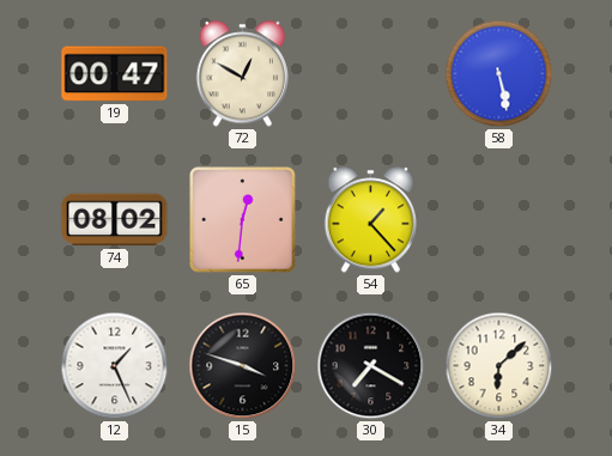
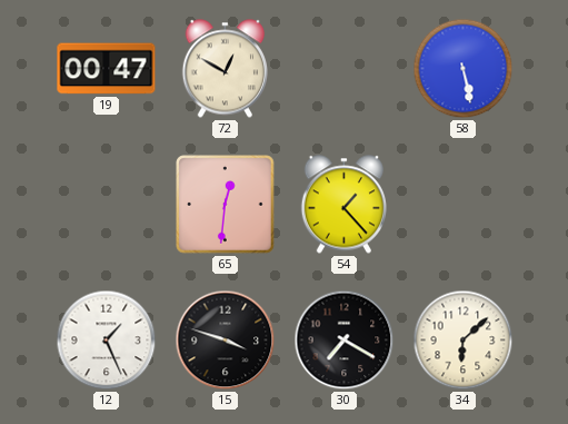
74: 08:02 -> none (115, 220)
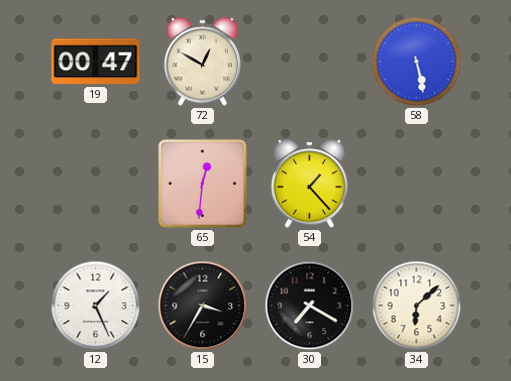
15: 3:48 -> 3:35 (203, 306)
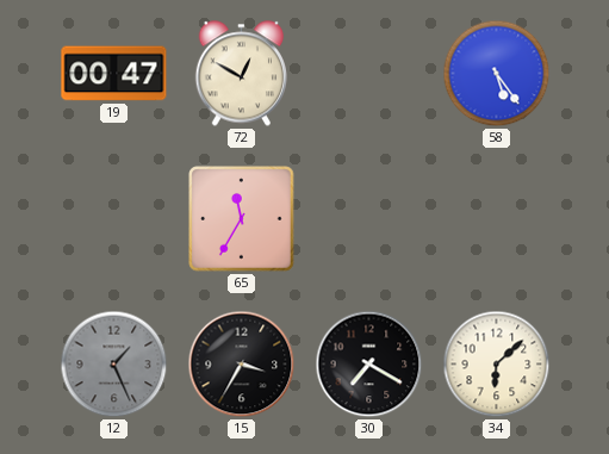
58: 5:28 -> 5:24 (497, 74)
65: 12:31 -> 11:35 (242, 219)
54: 1:23 -> none (309, 184)
12 dial: white -> grey (114, 365)
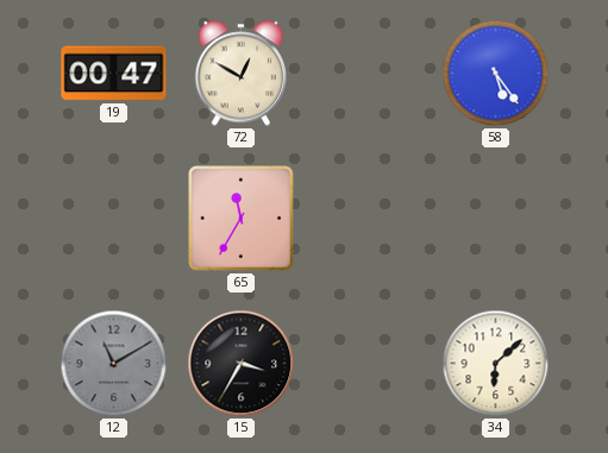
12: 1:26 -> 11:10 (114, 364)
30: 7:20 -> none (369, 365)
